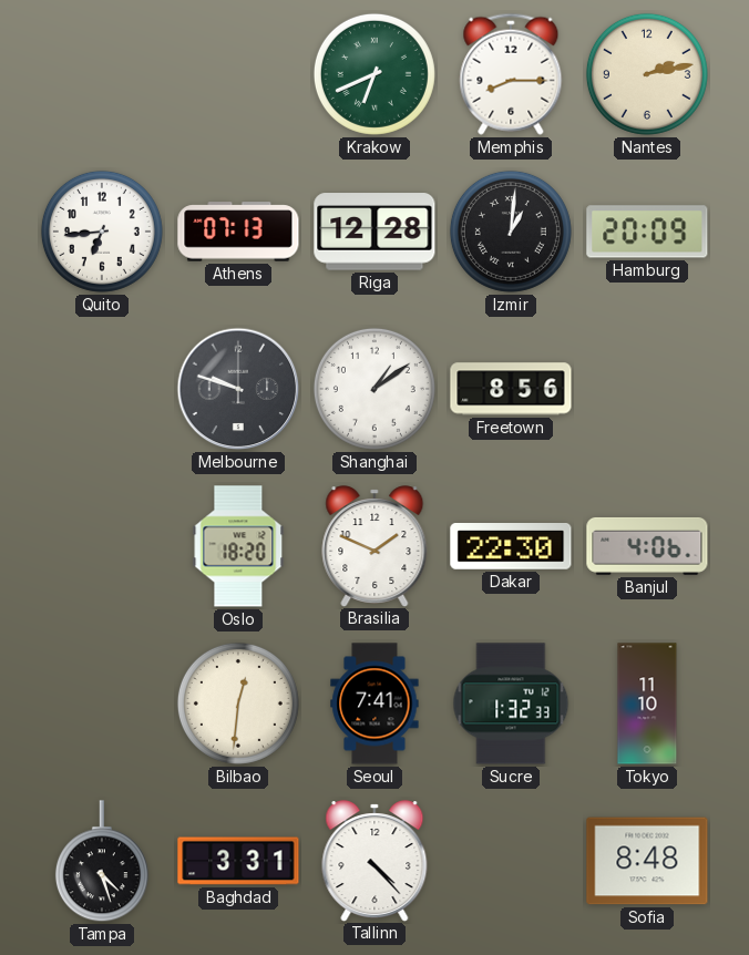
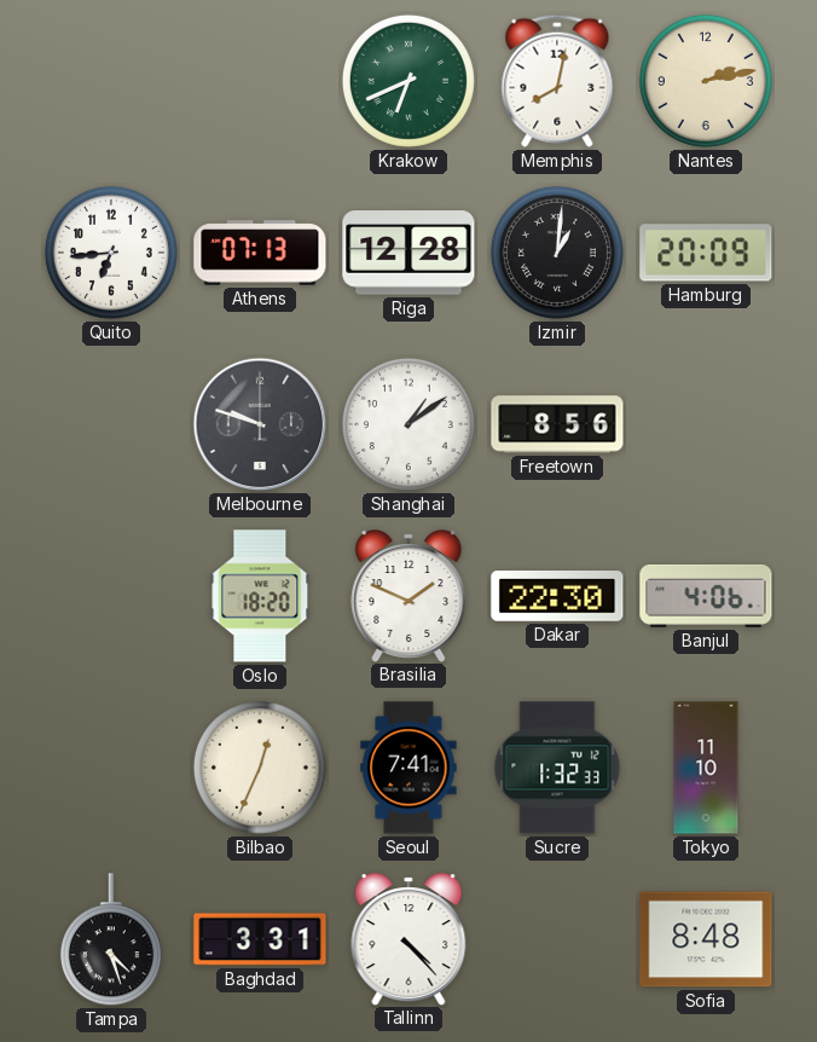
Memphis: 8:15 -> 8:02 (557, 81)
Bilbao: 12:31 -> 12:34 (260, 768)
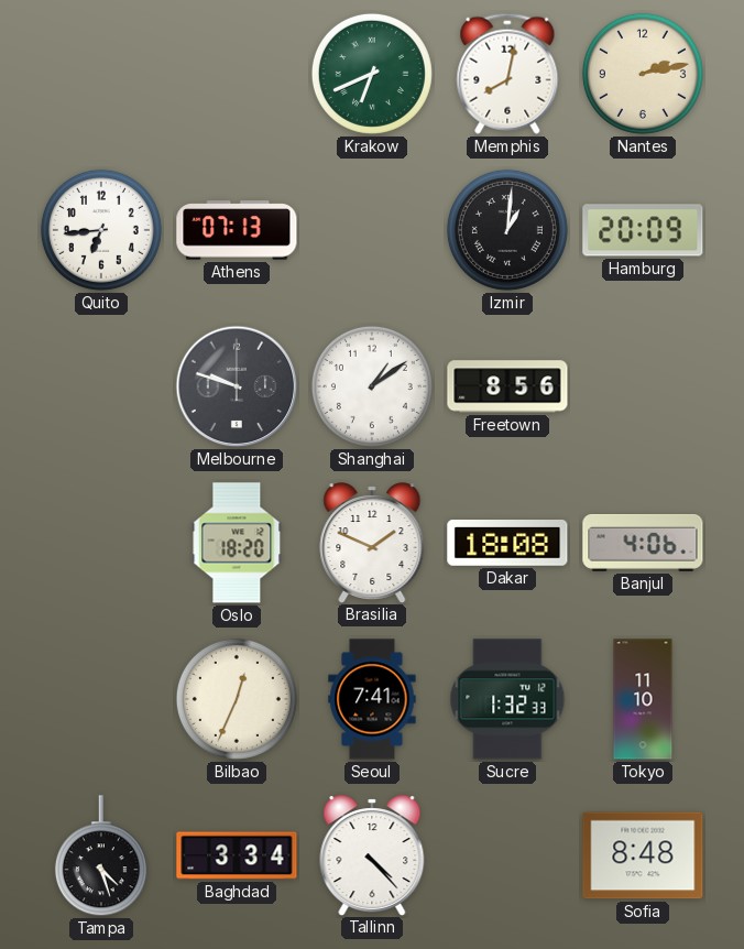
Riga: 12:28 -> none (408, 253)
Dakar: 22:30 -> 18:08 (507, 544)
Baghdad: 3:31 -> 3:34 (237, 855)
